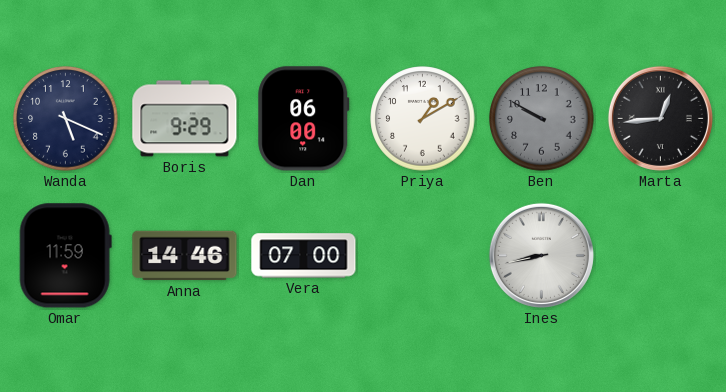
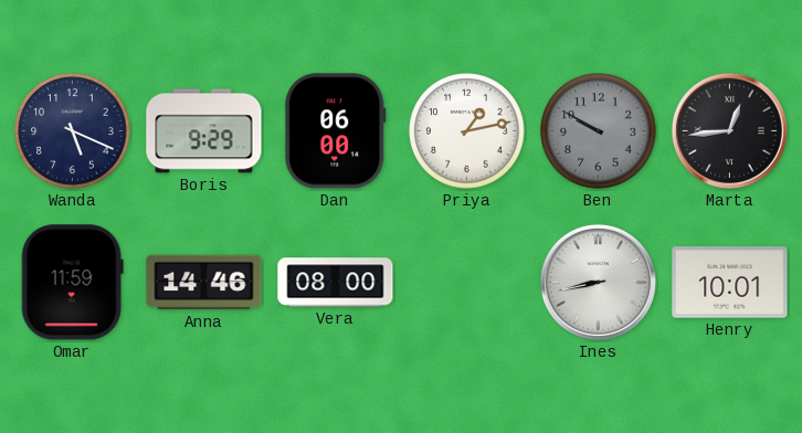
Priya: 1:10 -> 1:13 (467, 131)
Vera: 07:00 -> 08:00 (336, 283)
Henry: none -> 10:01 (730, 283)
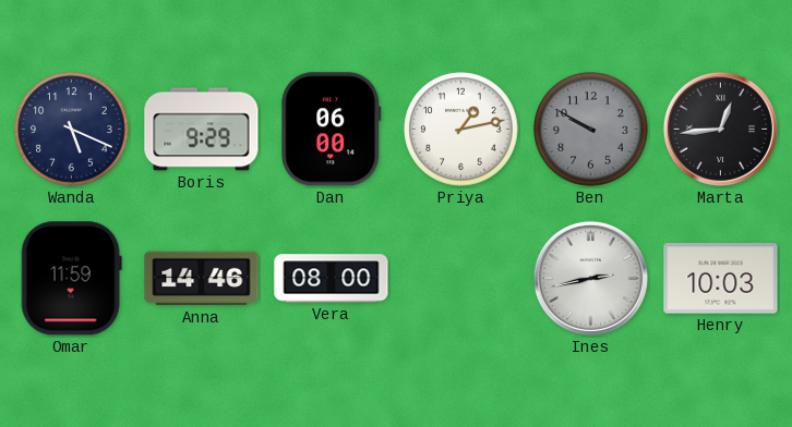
Ines: 8:43 -> 2:43 (590, 278)
Henry: 10:01 -> 10:03 (721, 279)
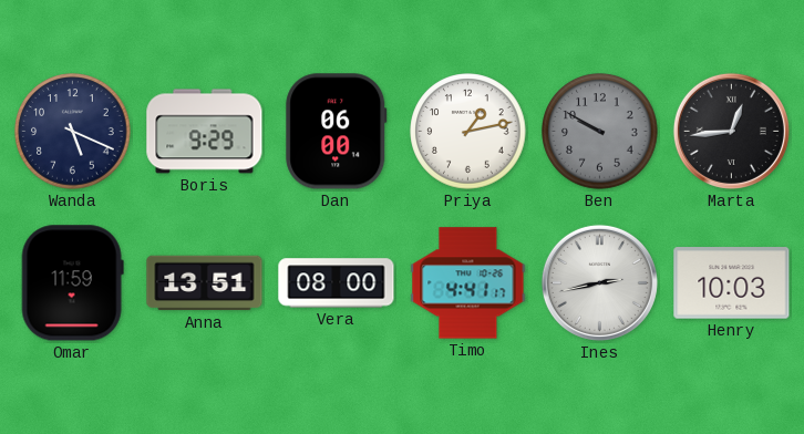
Anna: 14:46 -> 13:51 (205, 283)
Timo: none -> 4:41 (468, 283)
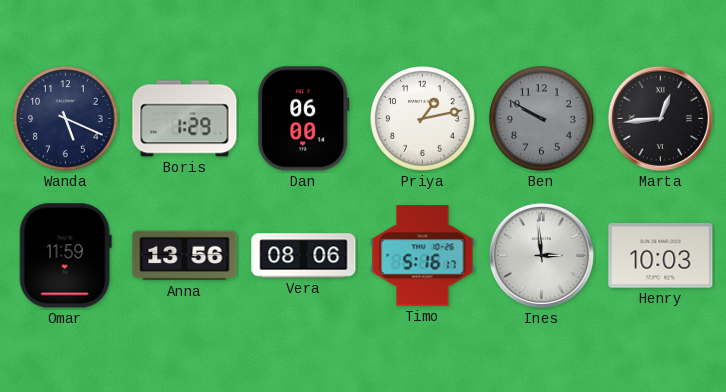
Boris: 9:29 -> 1:29 (185, 119)
Anna: 13:51 -> 13:56 (185, 256)
Vera: 08:00 -> 08:06 (304, 256)
Timo: 4:41 -> 5:16 (423, 256)
Ines: 2:43 -> 2:59 (541, 255)
